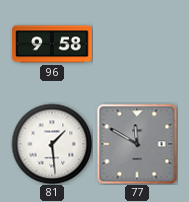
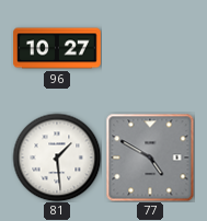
96: 9:58 -> 10:27 (57, 48)
77: 11:50 -> 4:50 (150, 158)
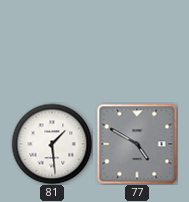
96: 10:27 -> none (57, 48)
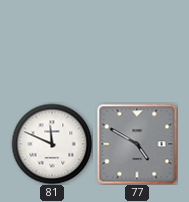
81: 1:29 -> 11:49 (52, 144)
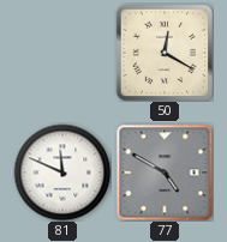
50: none -> 12:20 (165, 53)
